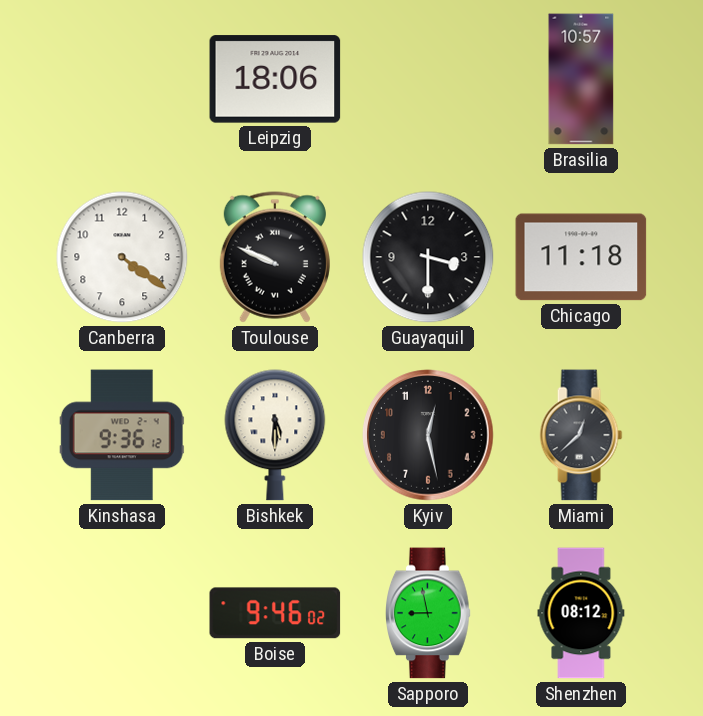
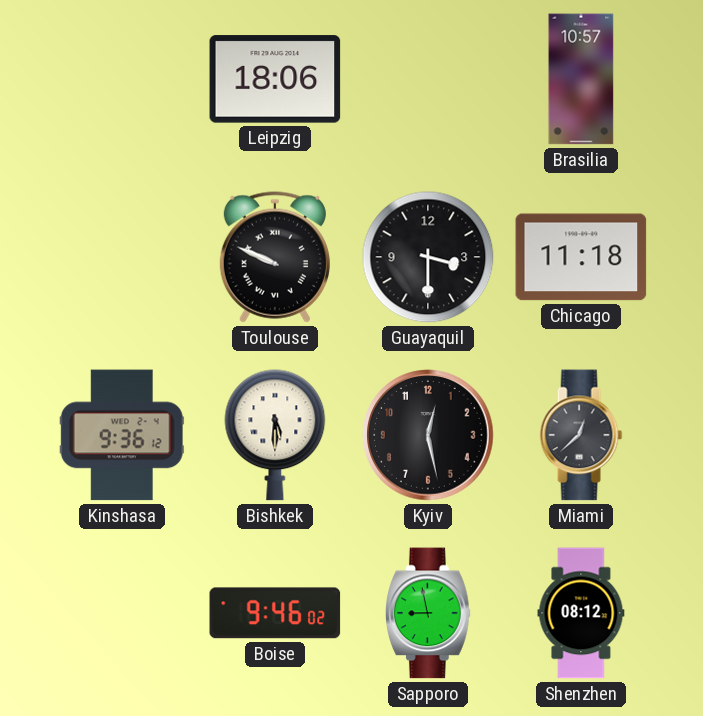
Canberra: 4:21 -> none (122, 257)
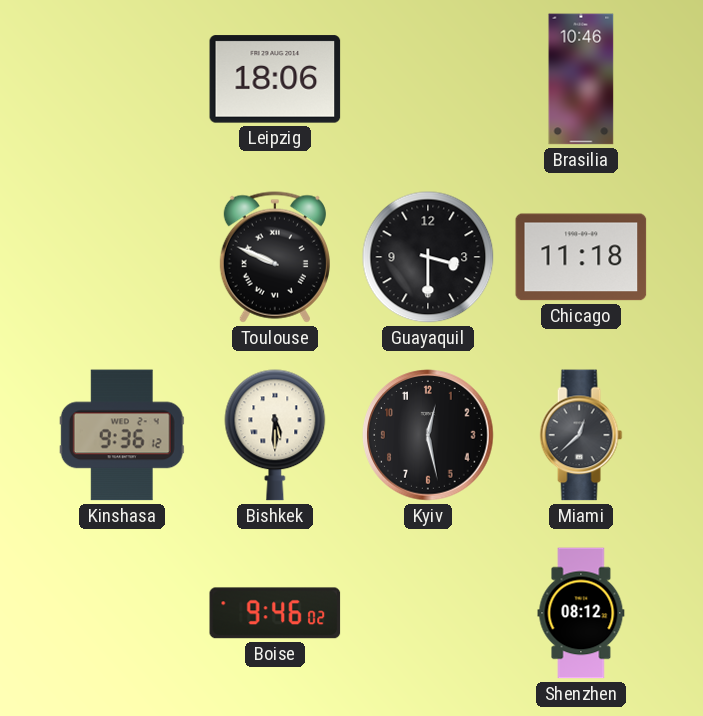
Brasilia: 10:57 -> 10:46 (581, 79)
Sapporo: 8:58 -> none (429, 613)
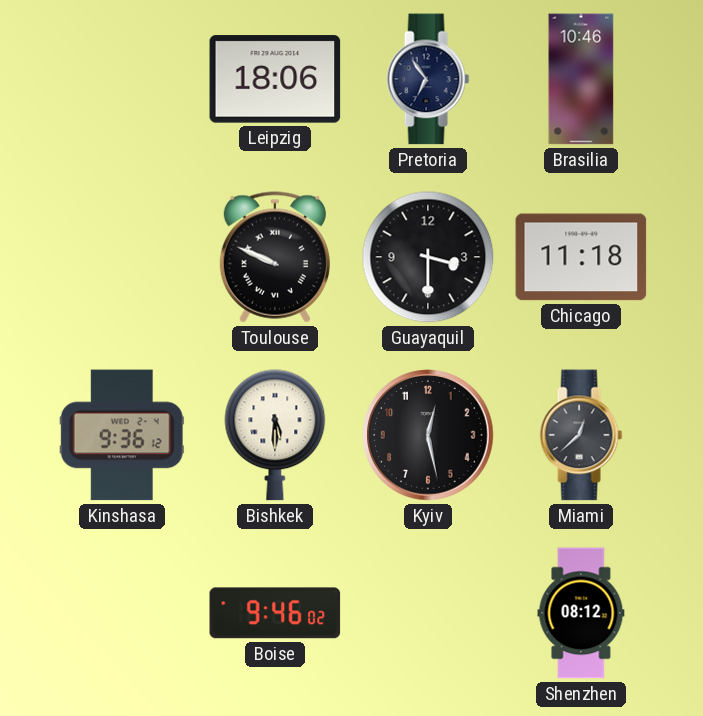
Pretoria: none -> 6:54 (428, 79)
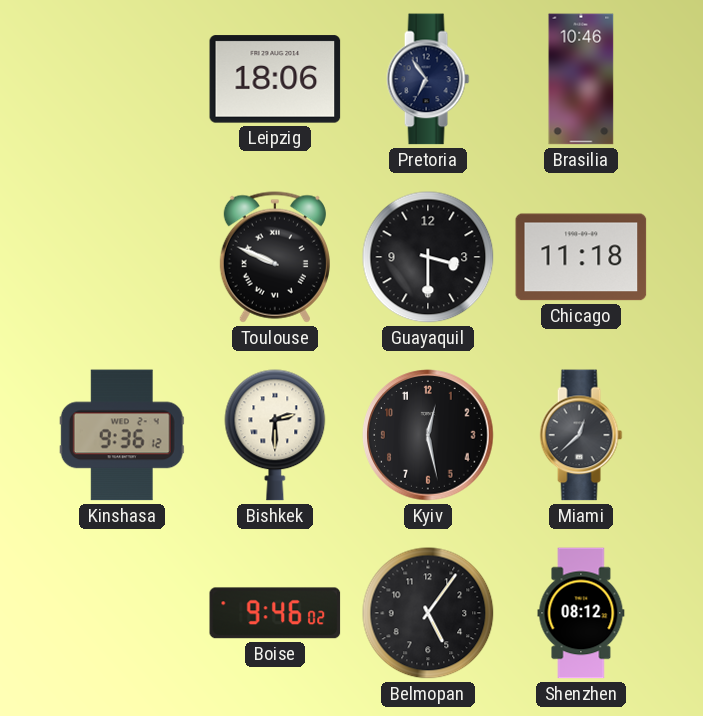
Bishkek: 5:30 -> 2:30 (275, 435)
Belmopan: none -> 5:06 (428, 613)
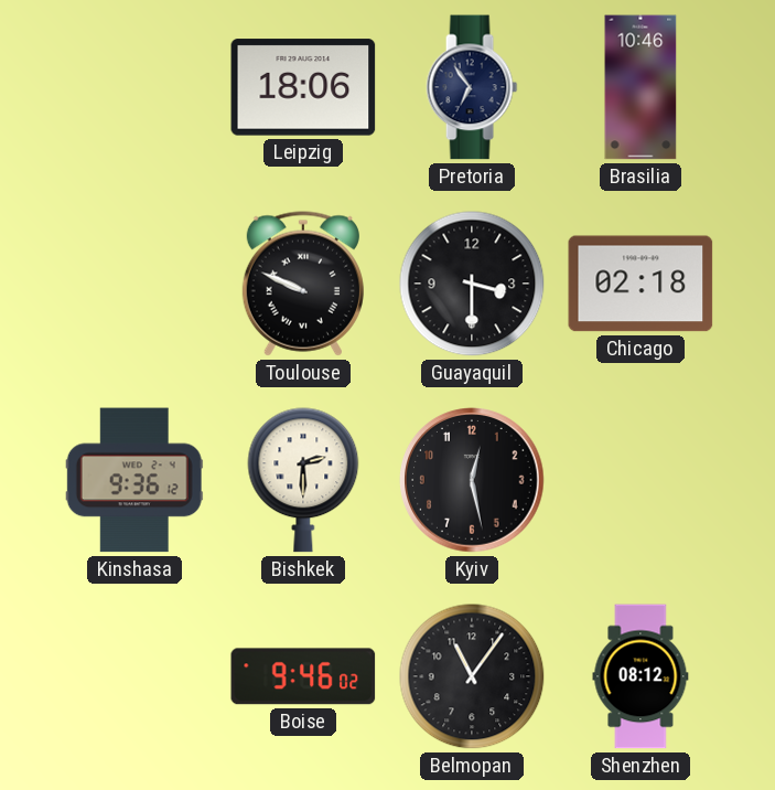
Chicago: 11:18 -> 02:18 (641, 284)
Miami: 12:38 -> none (581, 435)
Belmopan: 5:06 -> 11:06 (472, 676)
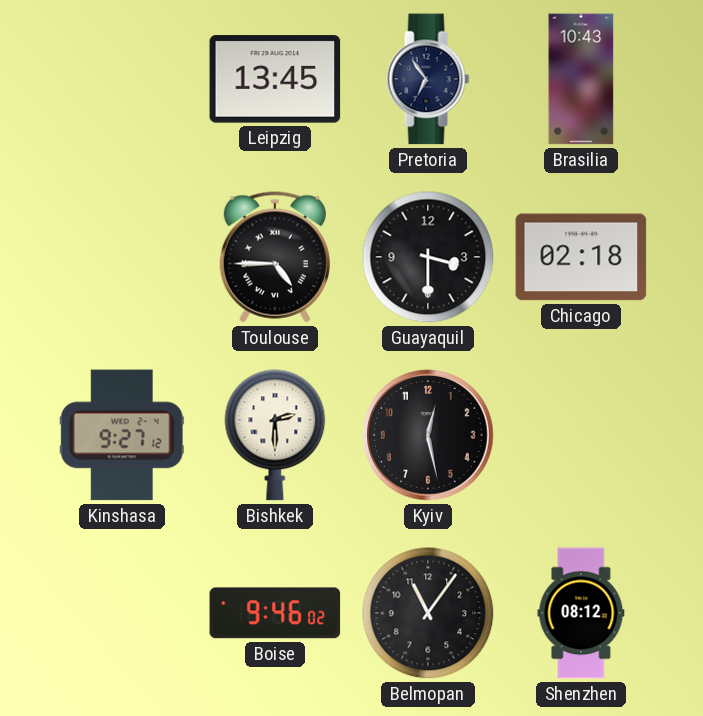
Leipzig: 18:06 -> 13:45 (275, 79)
Brasilia: 10:46 -> 10:43 (581, 79)
Toulouse: 9:49 -> 4:45 (275, 257)
Kinshasa: 9:36 -> 9:27 (122, 435)
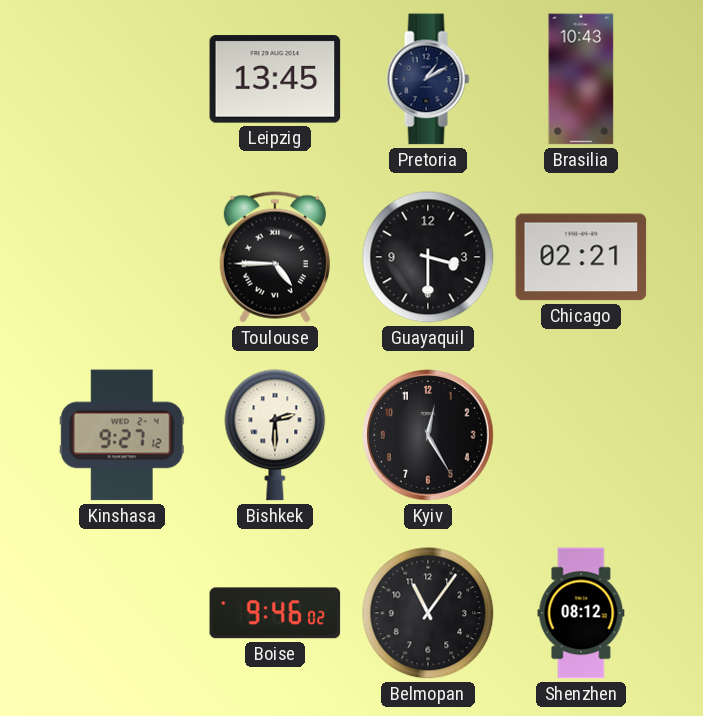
Pretoria: 6:54 -> 1:10 (428, 79)
Chicago: 02:18 -> 02:21 (581, 257)
Kyiv: 12:28 -> 12:25 (428, 435)
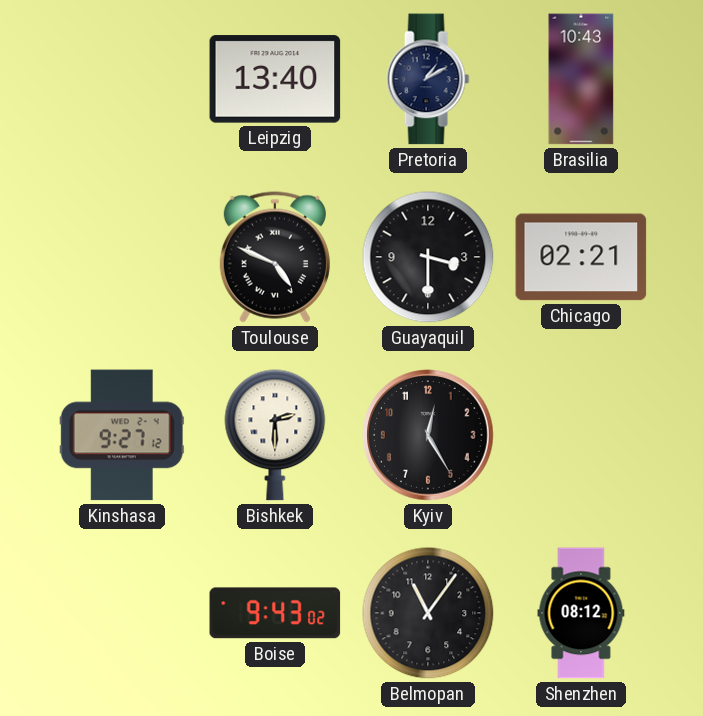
Leipzig: 13:45 -> 13:40 (275, 79)
Toulouse: 4:45 -> 4:49 (275, 257)
Boise: 9:46 -> 9:43 (275, 613)
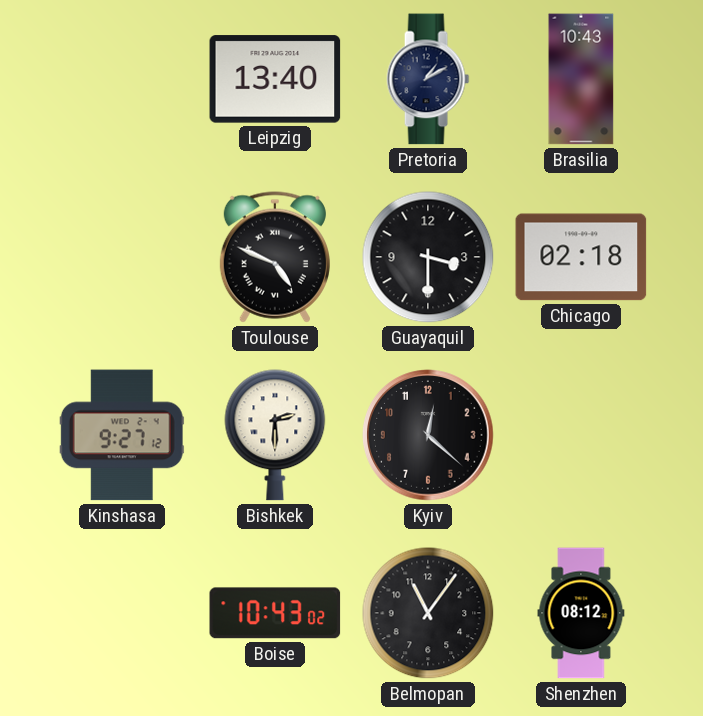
Chicago: 02:21 -> 02:18 (581, 257)
Kyiv: 12:25 -> 12:22 (428, 435)
Boise: 9:43 -> 10:43 (275, 613)
